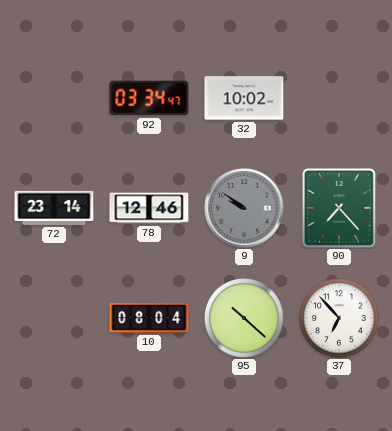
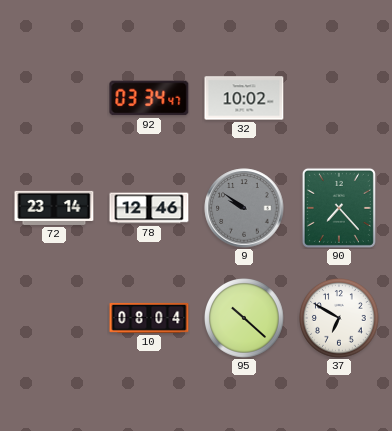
37: 6:53 -> 6:50 (340, 319)
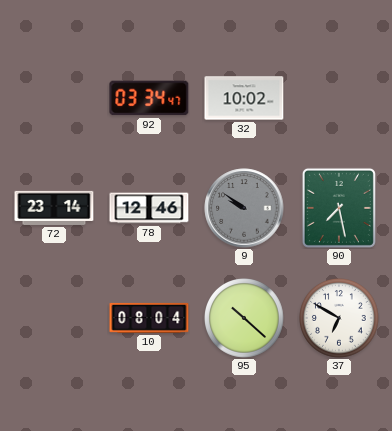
90: 7:23 -> 7:28 (339, 208)
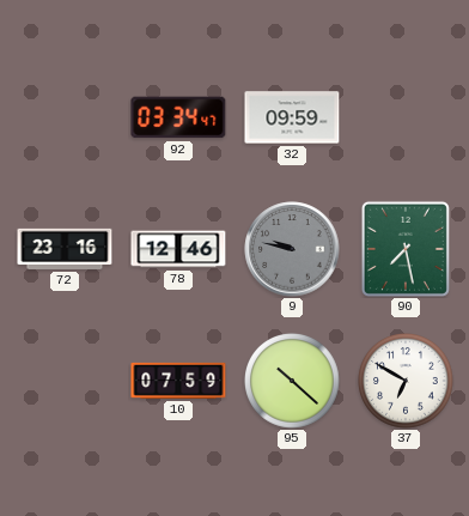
32: 10:02 -> 09:59 (292, 117)
72: 23:14 -> 23:16 (65, 249)
9: 9:51 -> 9:47 (292, 249)
10: 08:04 -> 07:59 (178, 381)
